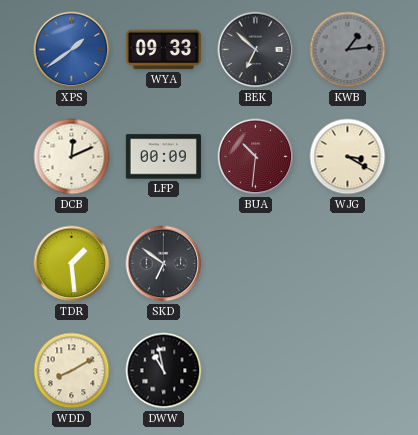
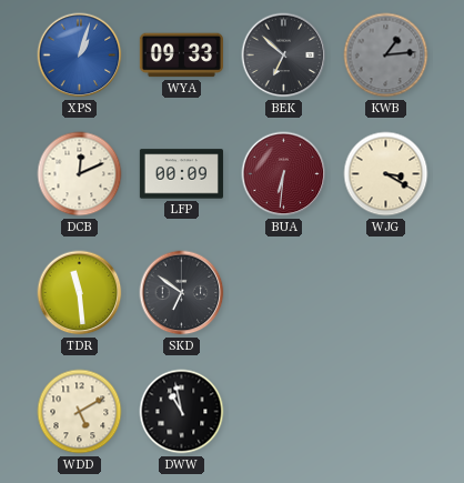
XPS: 1:39 -> 1:03 (80, 56)
BUA: 10:31 -> 6:31 (284, 174)
TDR: 1:29 -> 11:29 (80, 293)
WDD: 8:10 -> 5:10 (80, 412)
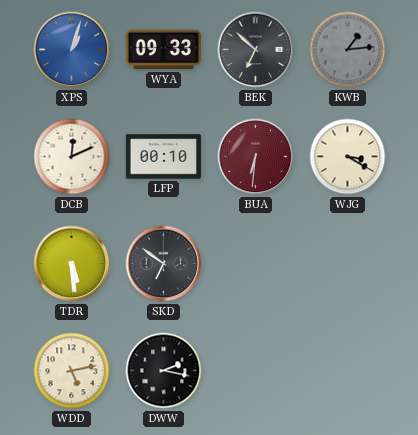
LFP: 00:09 -> 00:10 (163, 157)
TDR: 11:29 -> 5:29 (72, 264)
WDD: 5:10 -> 5:13 (72, 371)
DWW: 10:58 -> 2:17 (164, 371)
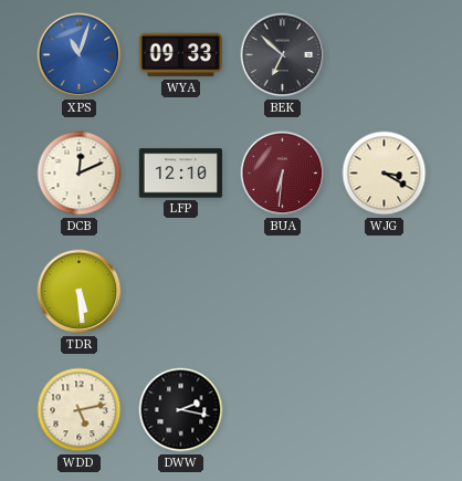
XPS: 1:03 -> 11:03 (80, 55)
KWB: 1:14 -> none (348, 50)
LFP: 00:10 -> 12:10 (180, 174)
SKD: 6:51 -> none (164, 264)
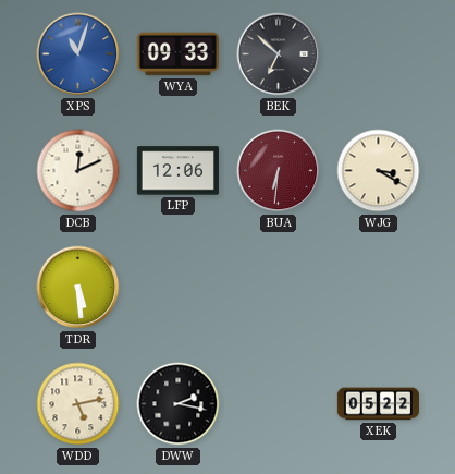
LFP: 12:10 -> 12:06 (177, 171)
XEK: none -> 05:22 (378, 404)
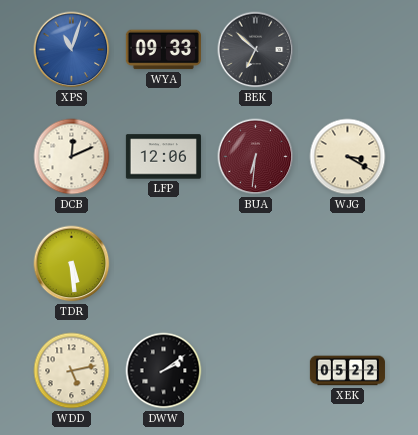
DWW: 2:17 -> 2:09 (164, 371)
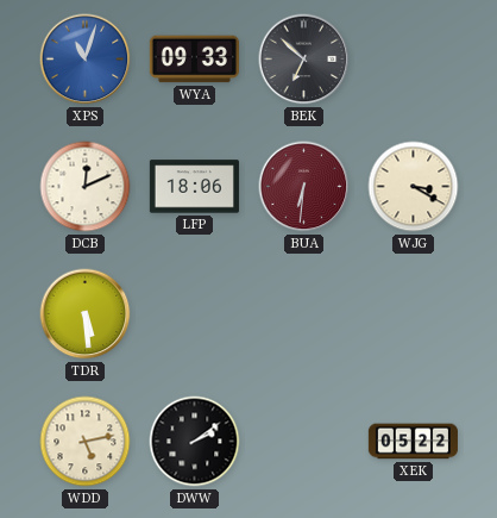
LFP: 12:06 -> 18:06 (194, 187)
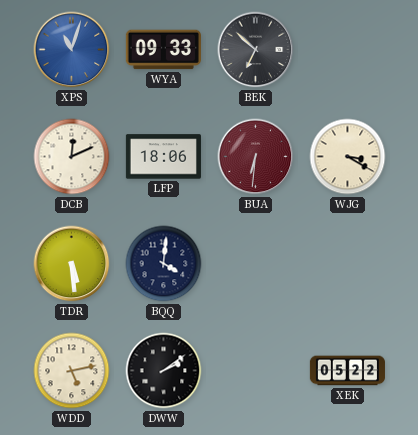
BQQ: none -> 4:01 (164, 264)
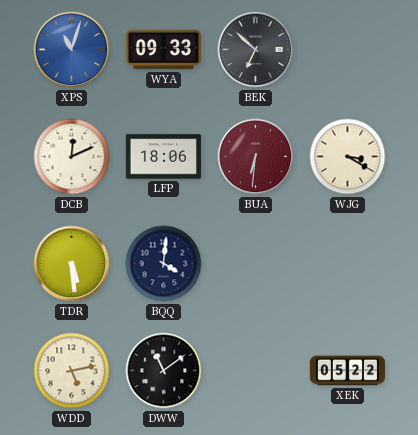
DWW: 2:09 -> 11:09 (164, 371)
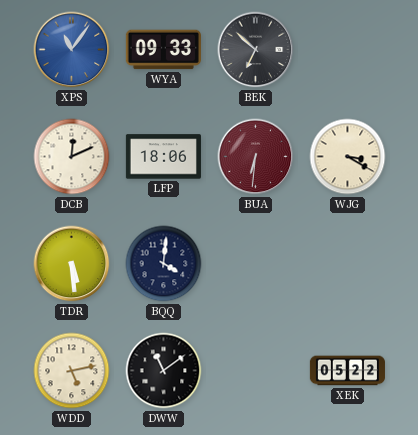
XPS: 11:03 -> 11:06 (72, 50)
